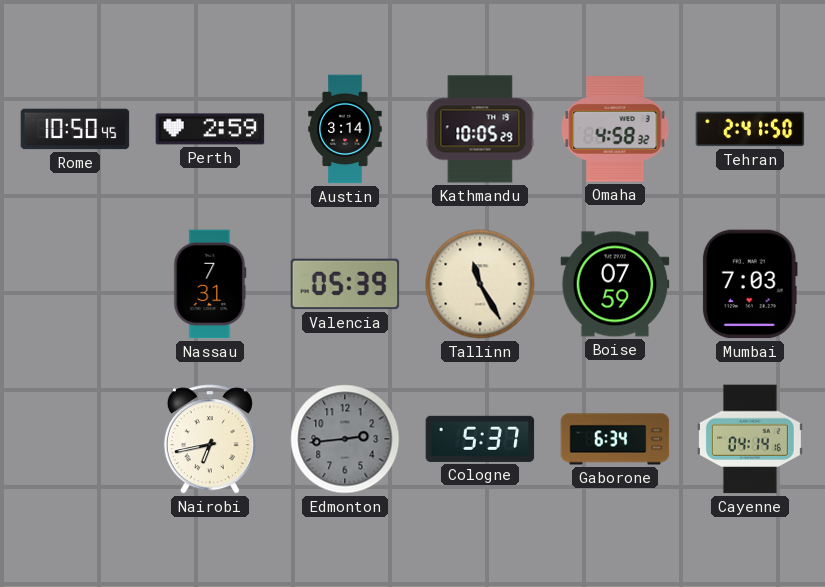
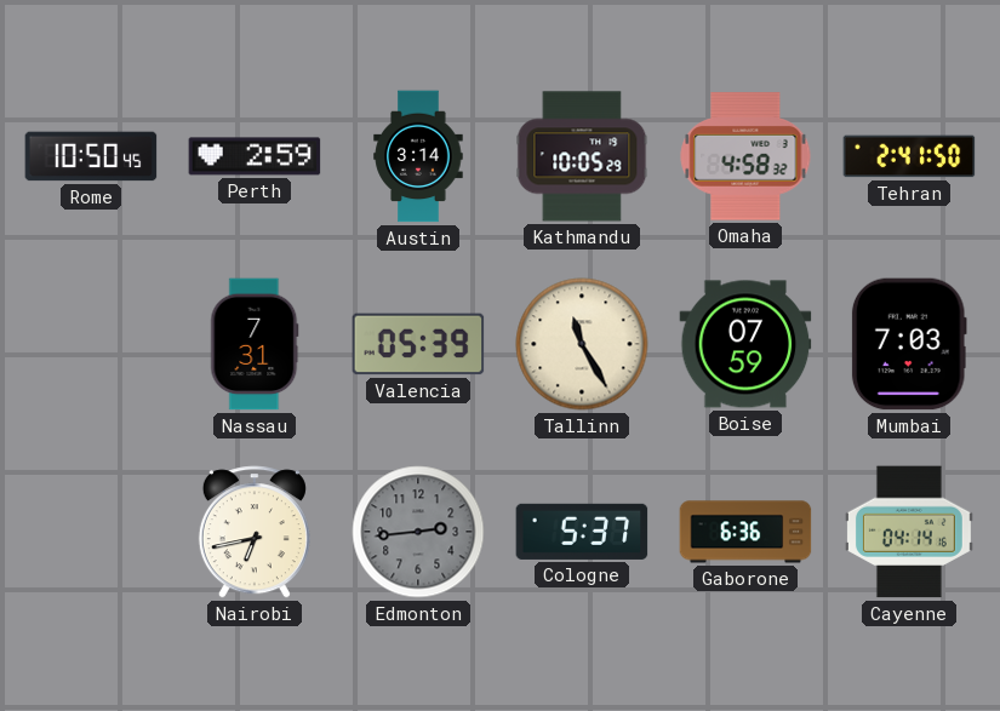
Gaborone: 6:34 -> 6:36 (745, 532)
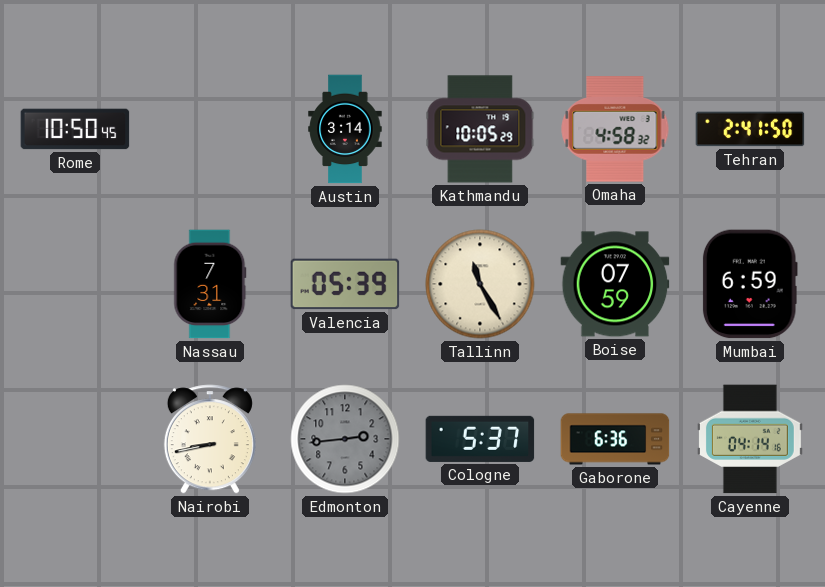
Perth: 2:59 -> none (255, 156)
Mumbai: 7:03 -> 6:59 (750, 284)
Nairobi: 6:43 -> 8:43 (210, 439)
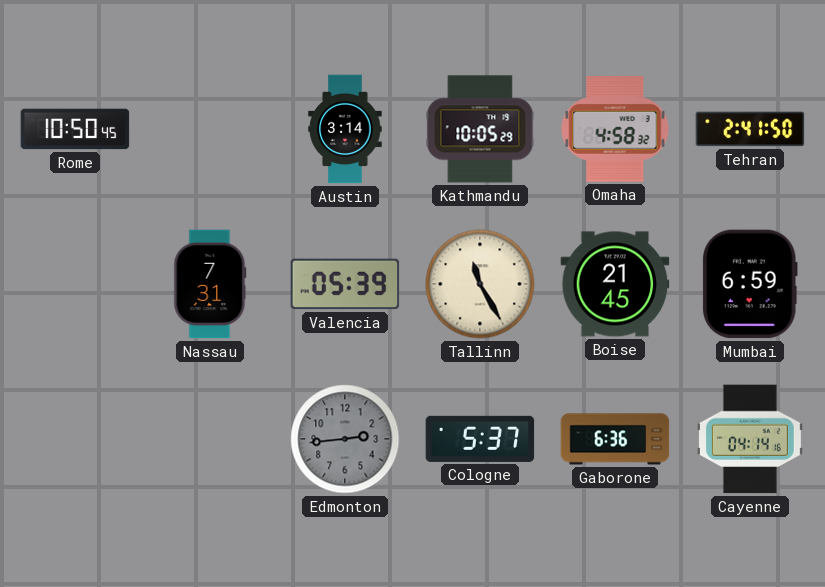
Boise: 07:59 -> 21:45 (615, 284)
Nairobi: 8:43 -> none (210, 439)
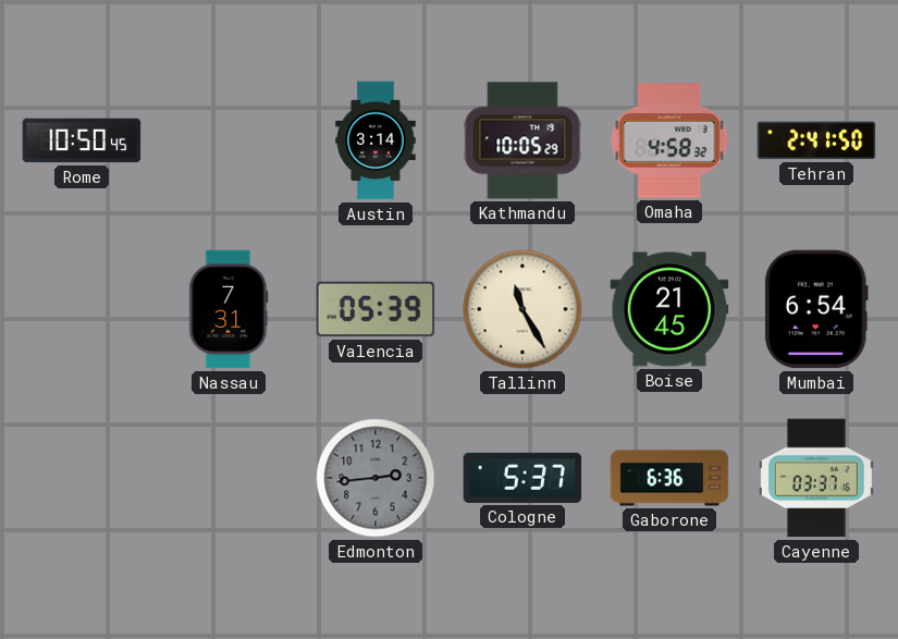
Mumbai: 6:59 -> 6:54 (816, 309)
Cayenne: 04:14 -> 03:37 (816, 478)
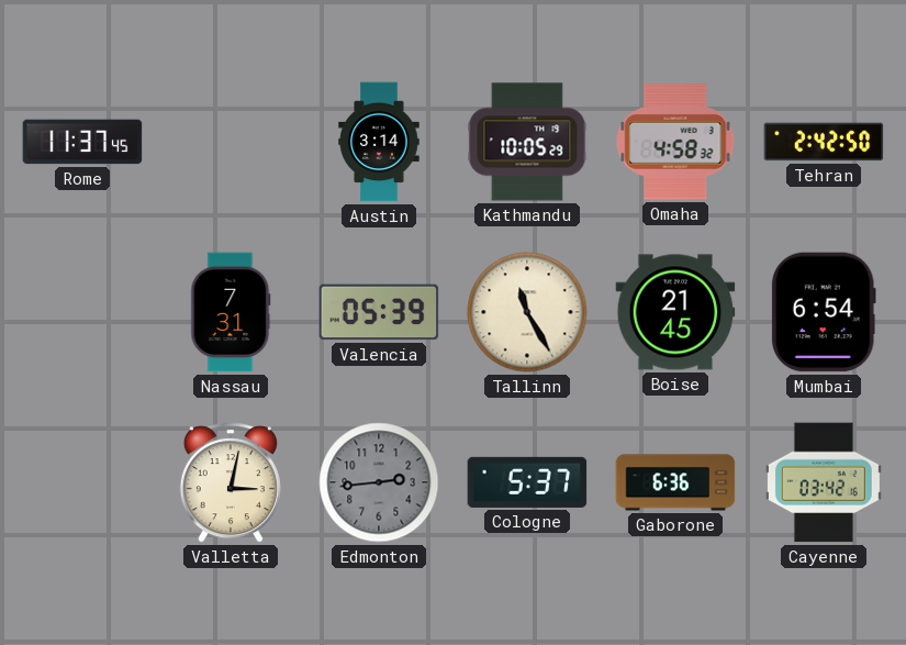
Rome: 10:50 -> 11:37 (82, 142)
Tehran: 2:41 -> 2:42 (824, 142)
Valletta: none -> 3:02 (231, 482)
Cayenne: 03:37 -> 03:42 (824, 482)
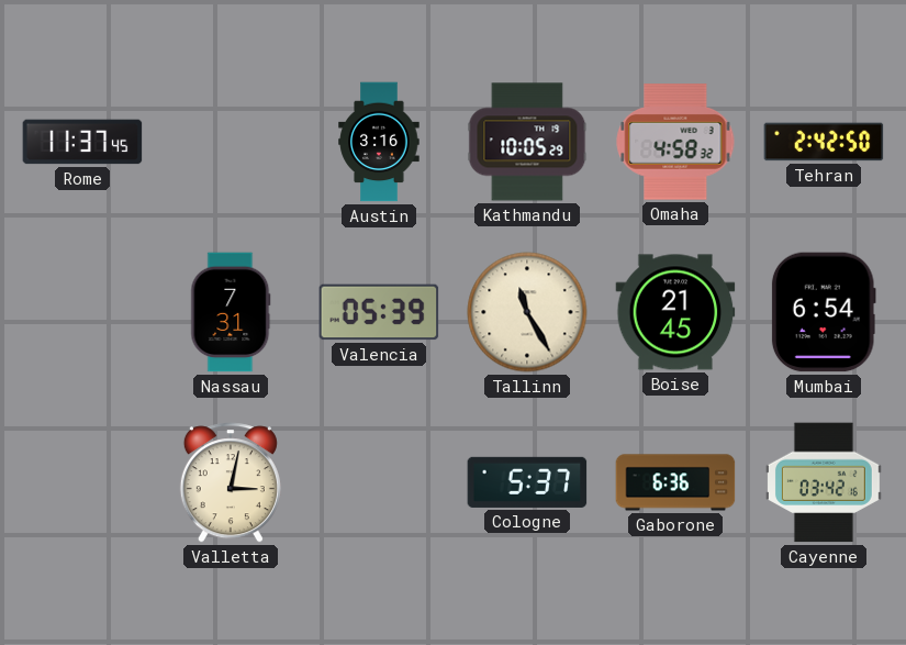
Austin: 3:14 -> 3:16 (379, 142)
Edmonton: 2:44 -> none (379, 482)
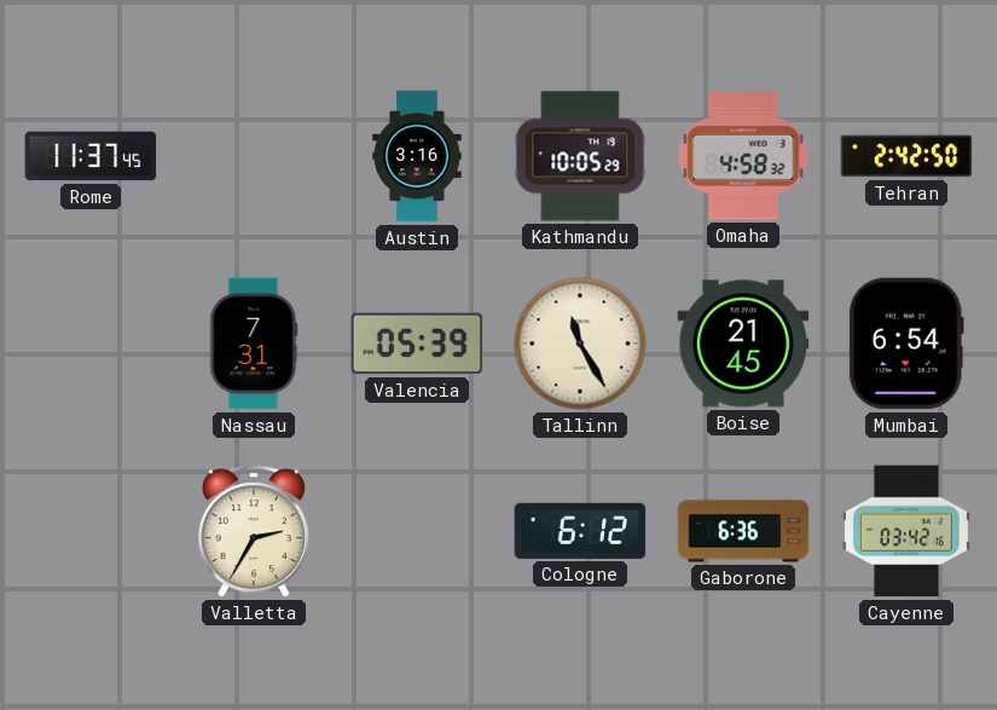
Valletta: 3:02 -> 2:35 (254, 531)
Cologne: 5:37 -> 6:12 (580, 531)
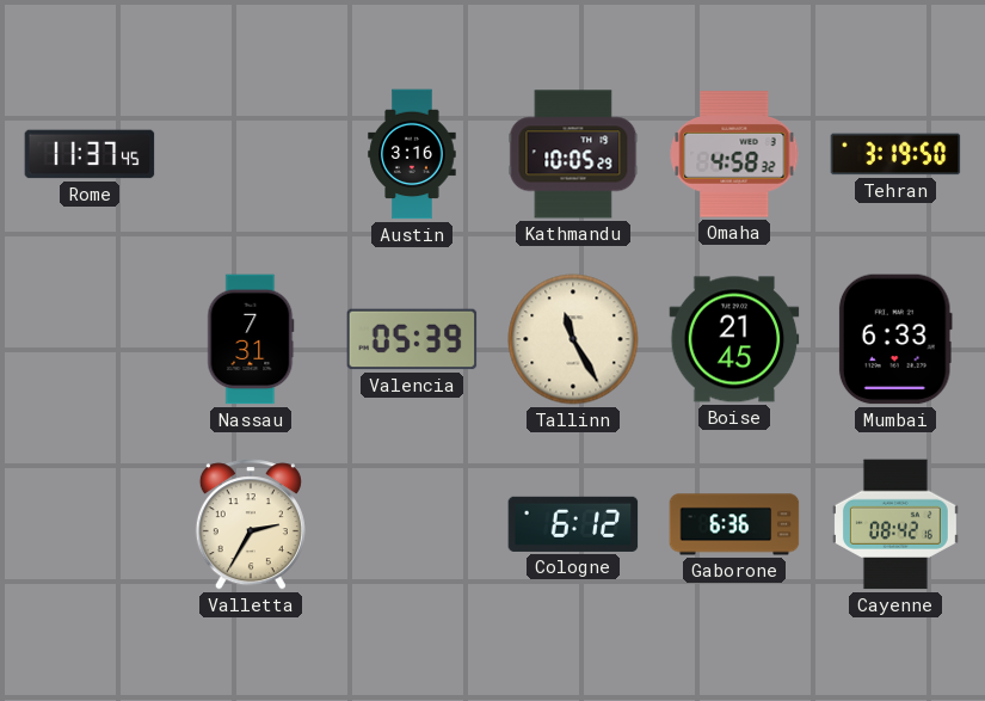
Tehran: 2:42 -> 3:19 (895, 154)
Mumbai: 6:54 -> 6:33 (895, 339)
Cayenne: 03:42 -> 08:42 (895, 524)
